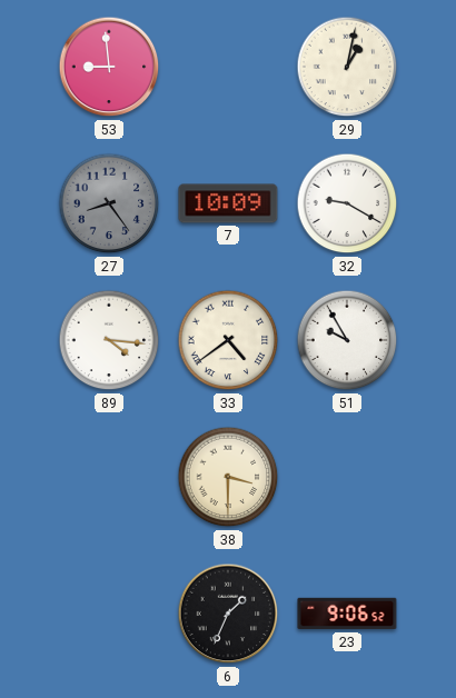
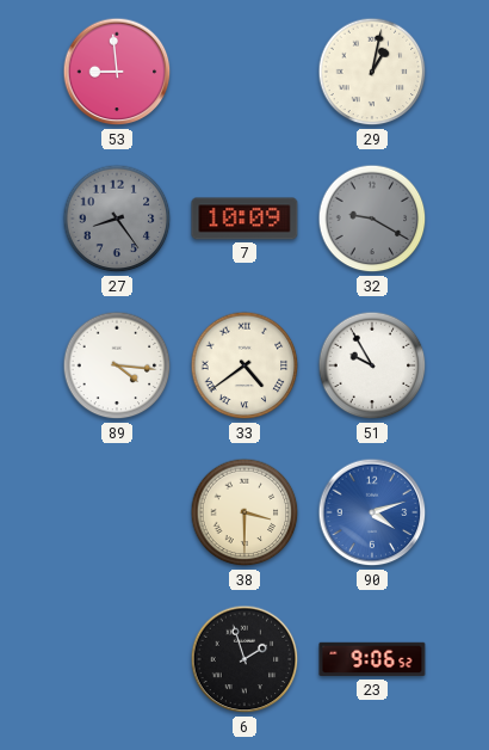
32 dial: white -> grey (372, 219)
90: none -> 4:12 (372, 512)
6: 1:34 -> 1:57 (244, 659)
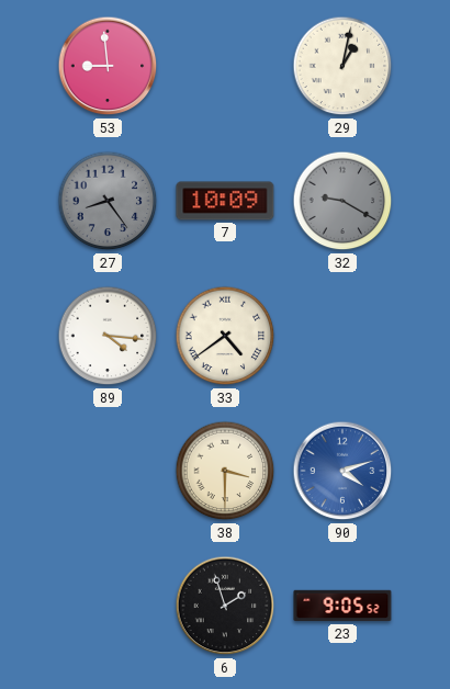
51: 9:55 -> none (372, 365)
23: 9:06 -> 9:05 (342, 606)
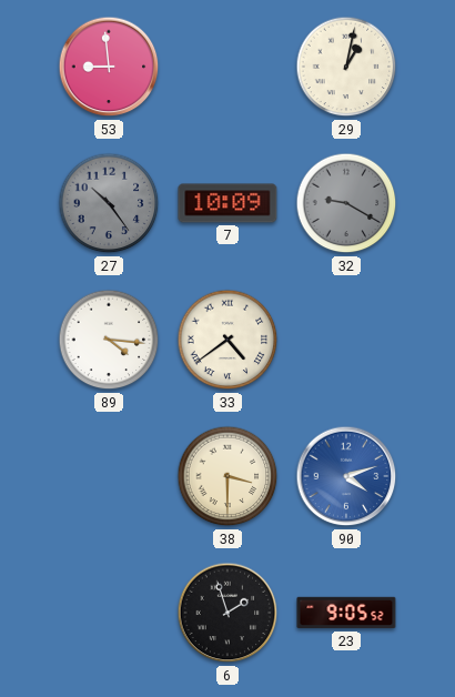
27: 8:24 -> 10:24 (109, 203)
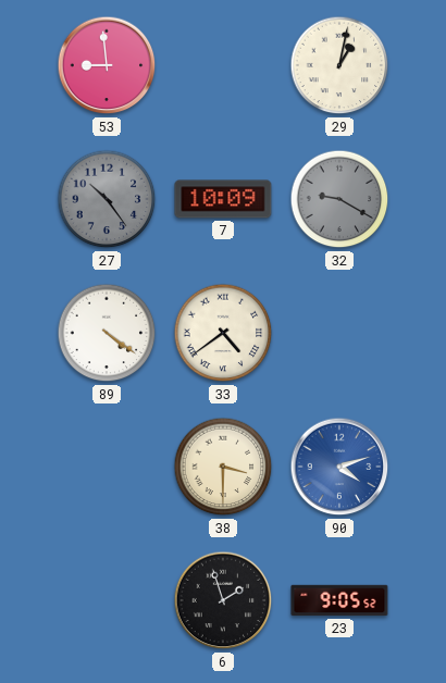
89: 4:16 -> 4:21 (107, 333)
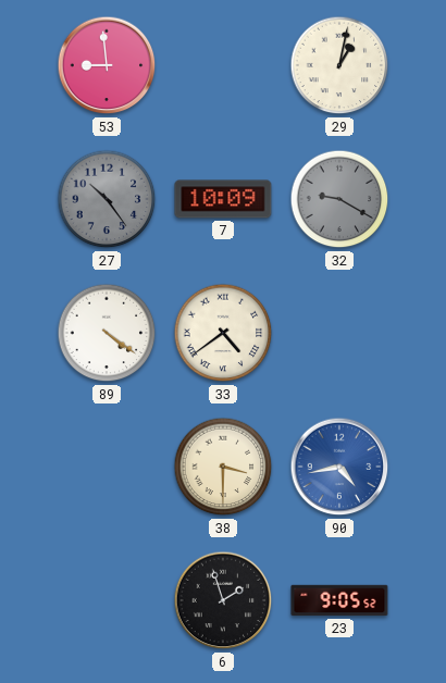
90: 4:12 -> 4:43 (339, 467)
